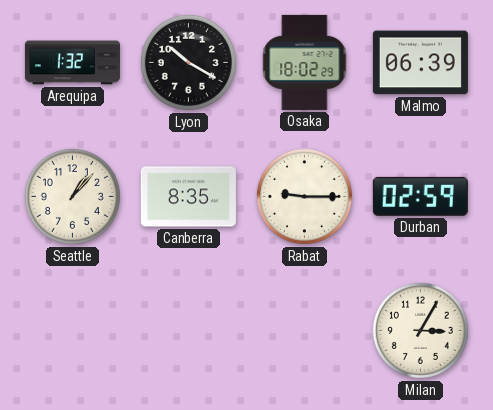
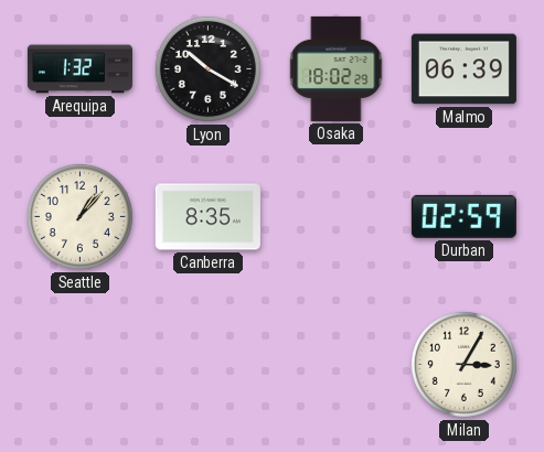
Rabat: 9:15 -> none (304, 196)
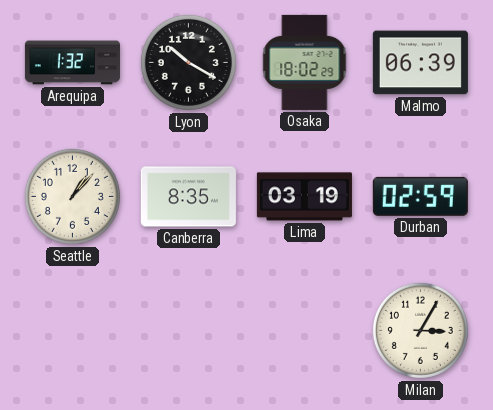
Lima: none -> 03:19 (304, 197)
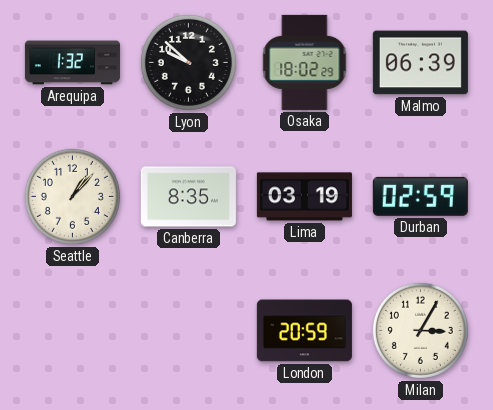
Lyon: 10:20 -> 9:52 (188, 62)
London: none -> 20:59 (304, 331)
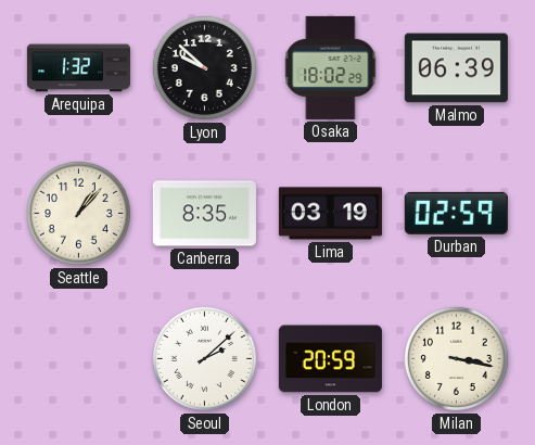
Seoul: none -> 2:08 (204, 358)
Milan: 3:05 -> 3:17 (456, 358)
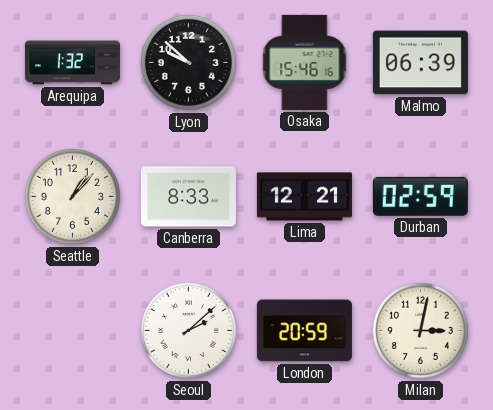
Osaka: 18:02 -> 15:46 (305, 62)
Canberra: 8:35 -> 8:33 (188, 197)
Lima: 03:19 -> 12:21 (304, 197)
Milan: 3:17 -> 3:02 (420, 330)
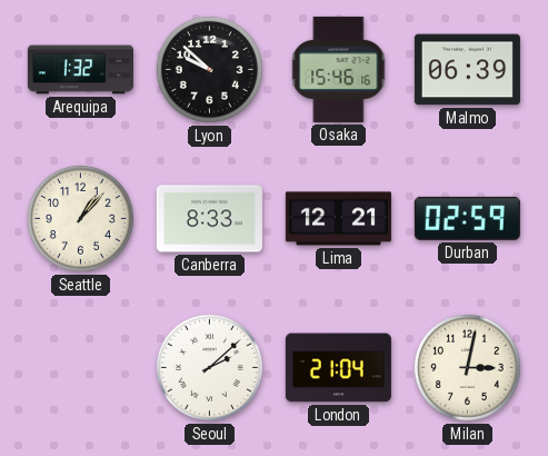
London: 20:59 -> 21:04 (338, 368)
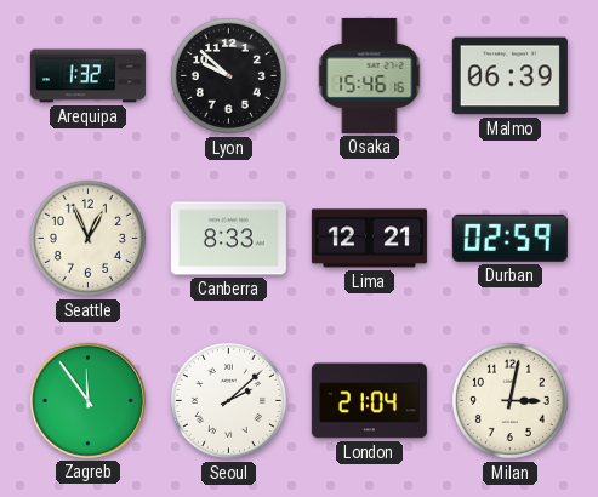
Seattle: 1:07 -> 12:56 (87, 238)
Zagreb: none -> 11:54 (87, 400)
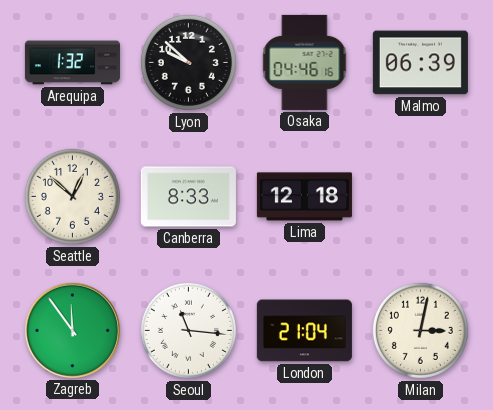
Osaka: 15:46 -> 04:46 (305, 62)
Seattle: 12:56 -> 12:52 (72, 196)
Lima: 12:21 -> 12:18 (304, 197)
Durban: 02:59 -> none (509, 238)
Seoul: 2:08 -> 11:16 (188, 330)
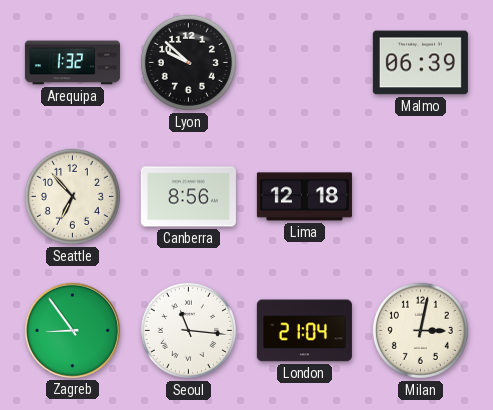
Osaka: 04:46 -> none (305, 62)
Seattle: 12:52 -> 6:53 (72, 196)
Canberra: 8:33 -> 8:56 (188, 197)
Zagreb: 11:54 -> 8:54 (72, 330)
